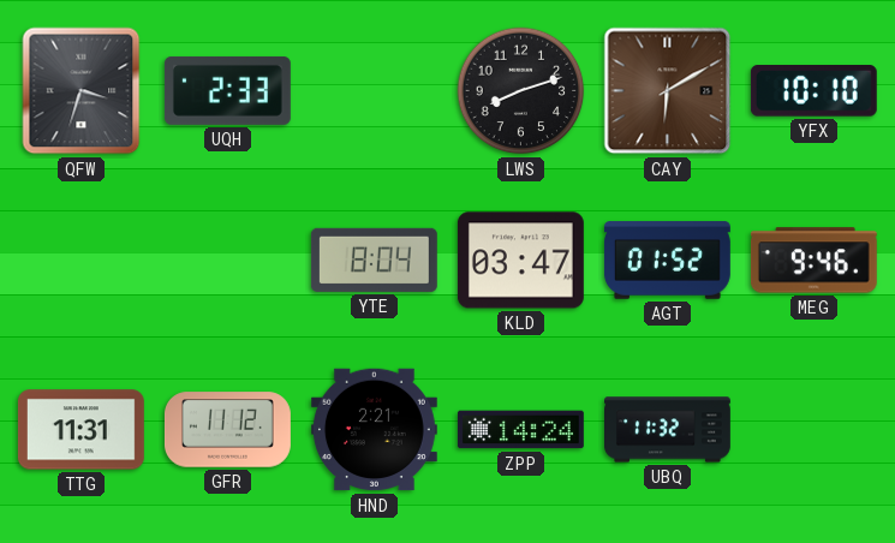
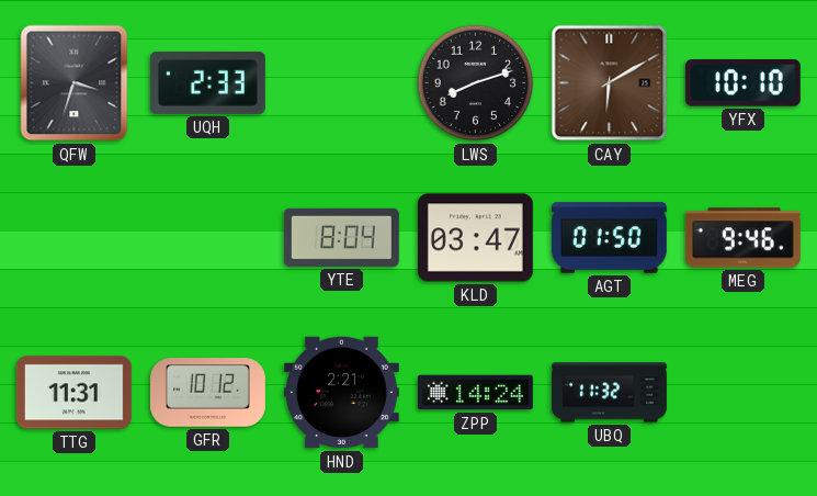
AGT: 01:52 -> 01:50 (609, 238)
GFR: 11:12 -> 10:12 (207, 393)
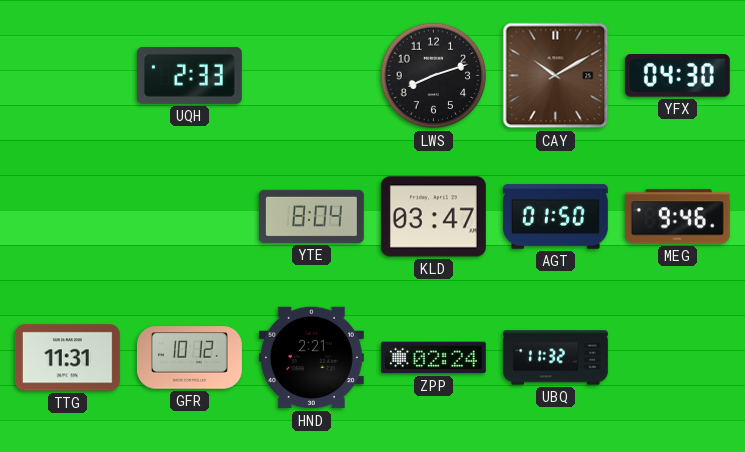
QFW: 3:33 -> none (75, 83)
CAY: 6:10 -> 10:10 (556, 76)
YFX: 10:10 -> 04:30 (677, 76)
ZPP: 14:24 -> 02:24 (433, 358)
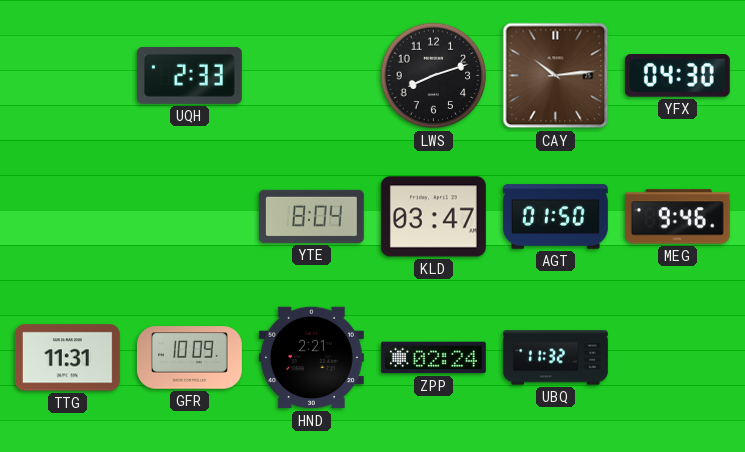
CAY: 10:10 -> 10:14 (556, 76)
GFR: 10:12 -> 10:09 (189, 358)
